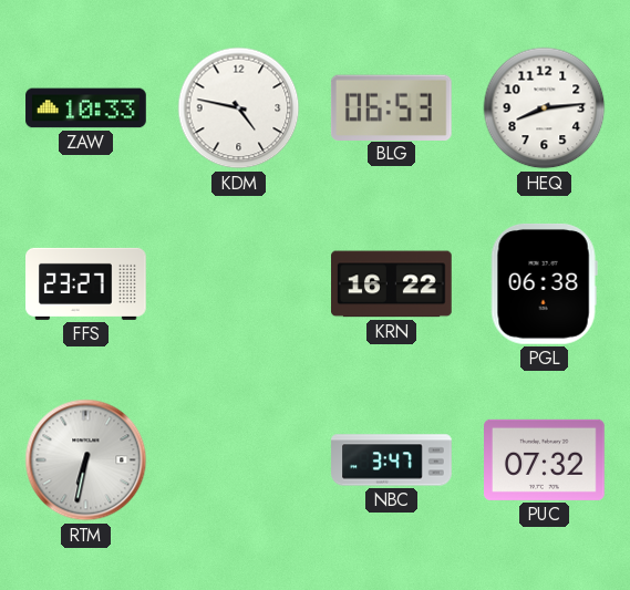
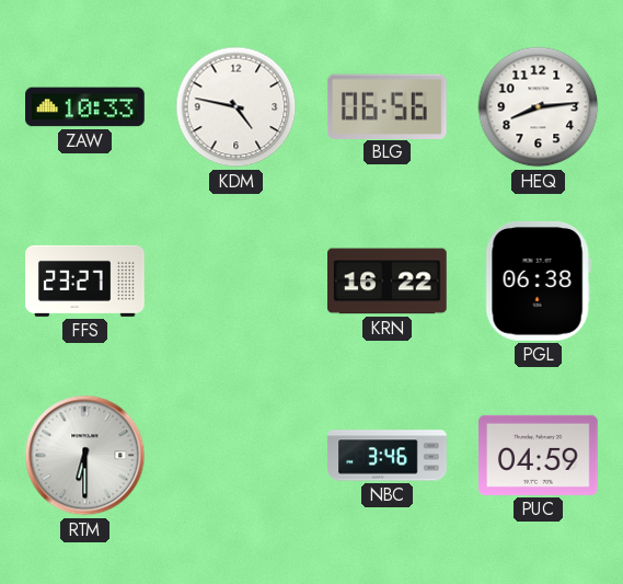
BLG: 06:53 -> 06:56 (387, 106)
RTM: 6:32 -> 6:30 (85, 456)
NBC: 3:47 -> 3:46 (388, 456)
PUC: 07:32 -> 04:59 (539, 455)
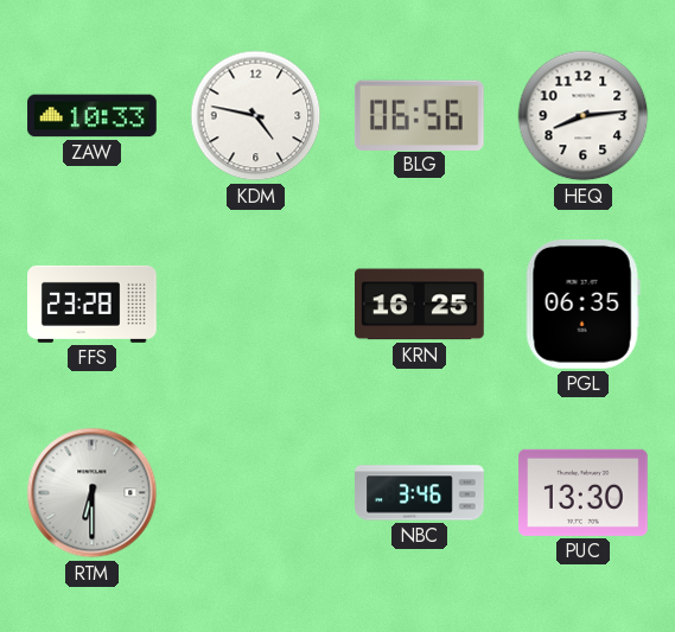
FFS: 23:27 -> 23:28 (93, 304)
KRN: 16:22 -> 16:25 (420, 305)
PGL: 06:38 -> 06:35 (582, 304)
PUC: 04:59 -> 13:30 (584, 492)
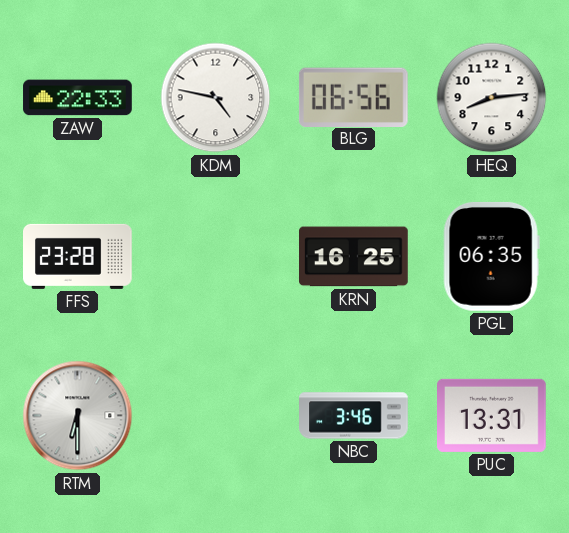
ZAW: 10:33 -> 22:33 (78, 98)
PUC: 13:30 -> 13:31 (492, 415)
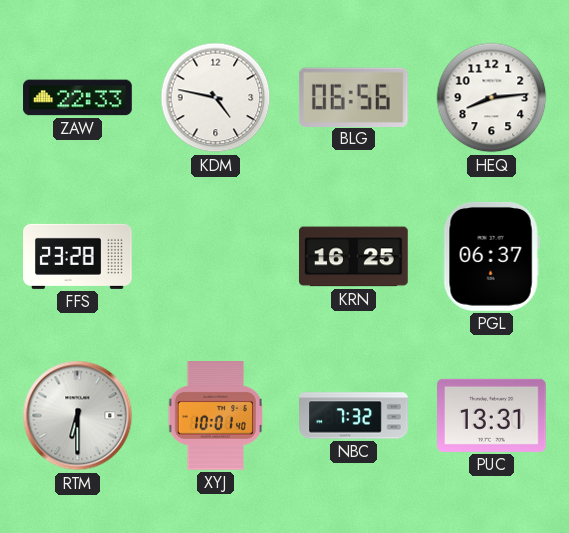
PGL: 06:35 -> 06:37 (491, 256)
XYJ: none -> 10:01 (216, 416)
NBC: 3:46 -> 7:32 (354, 416)
